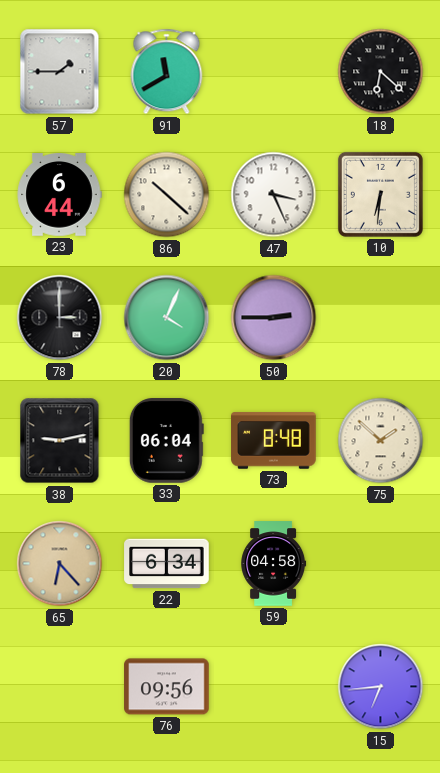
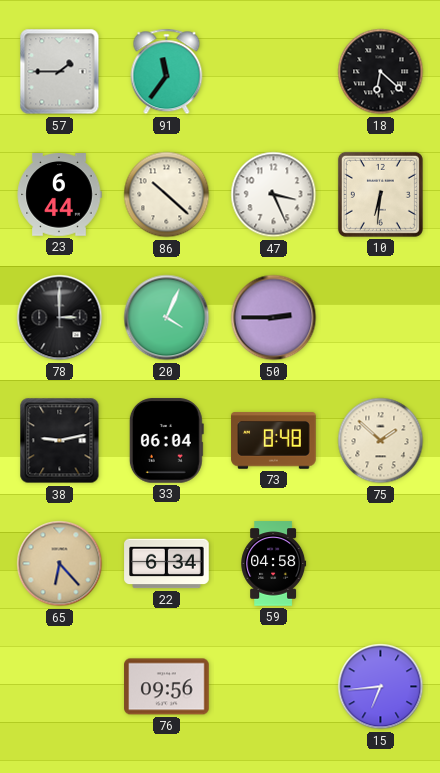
91: 11:40 -> 11:36 (167, 72)
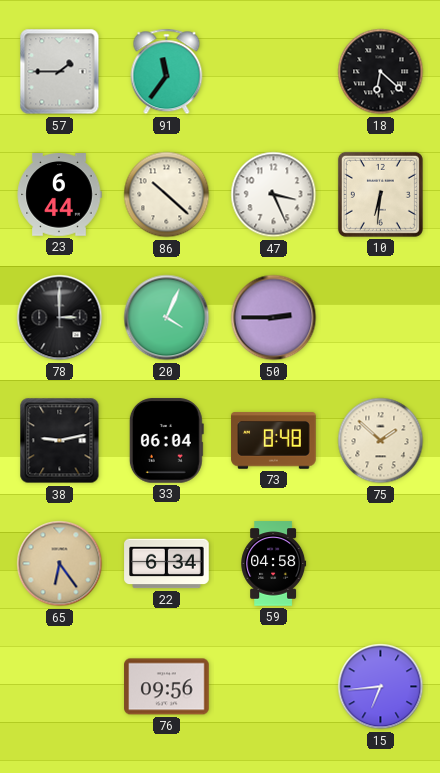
65: 6:23 -> 6:24 (60, 564)
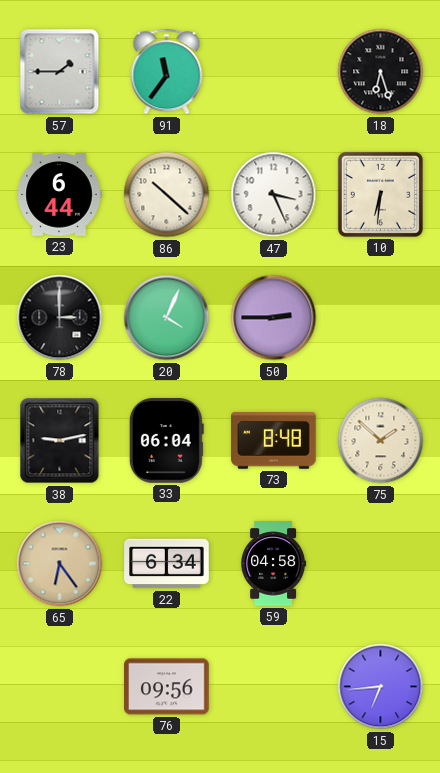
18: 6:22 -> 6:27 (381, 72)
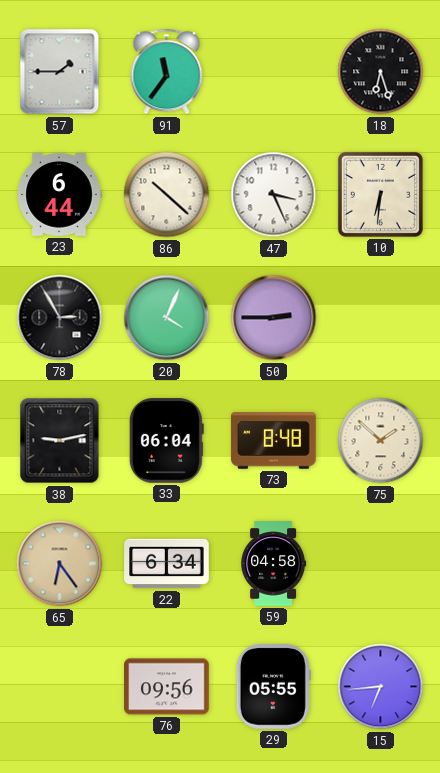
78: 3:00 -> 2:55 (60, 318)
29: none -> 05:55 (273, 687)
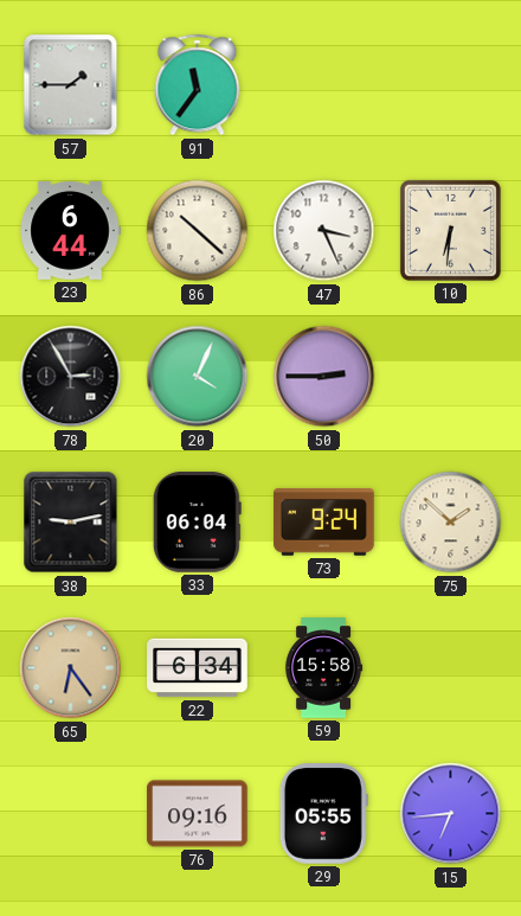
18: 6:27 -> none (381, 72)
73: 8:48 -> 9:24 (324, 523)
59: 04:58 -> 15:58 (324, 668)
76: 09:56 -> 09:16 (198, 814)
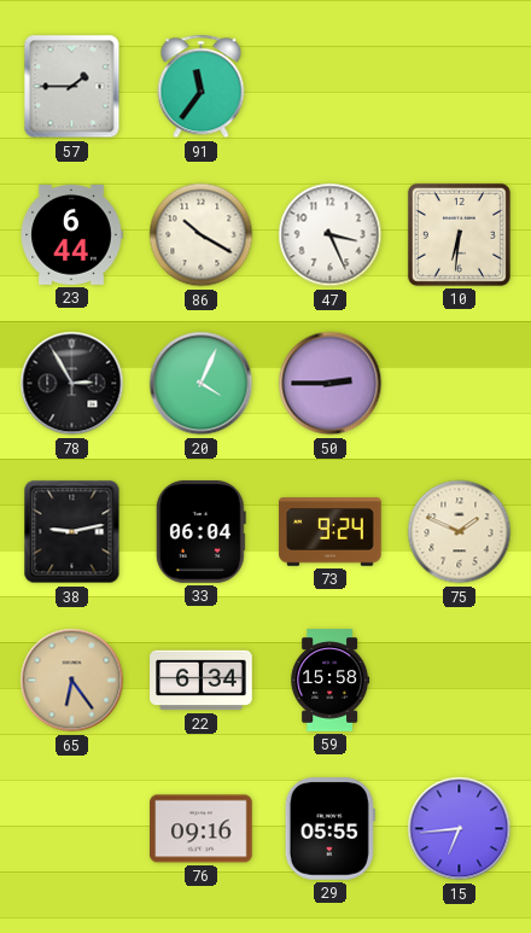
86: 10:22 -> 10:20 (202, 235)
75: 1:52 -> 1:49 (460, 532)
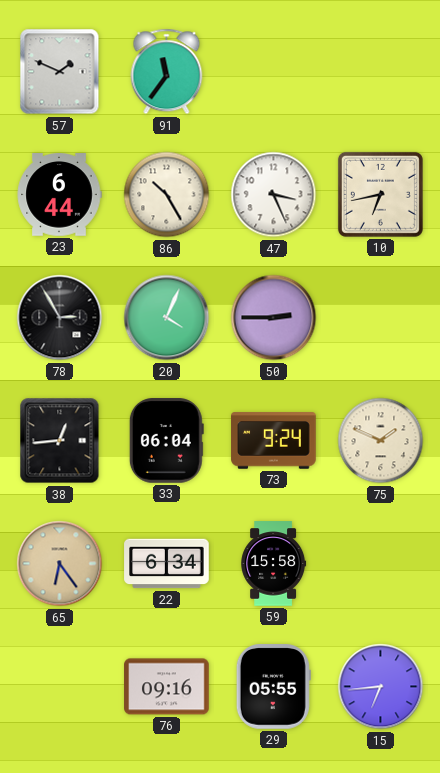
57: 1:45 -> 1:49 (60, 72)
86: 10:20 -> 10:25 (167, 195)
10: 6:31 -> 6:43 (380, 194)
38: 9:13 -> 12:44 (60, 441)
